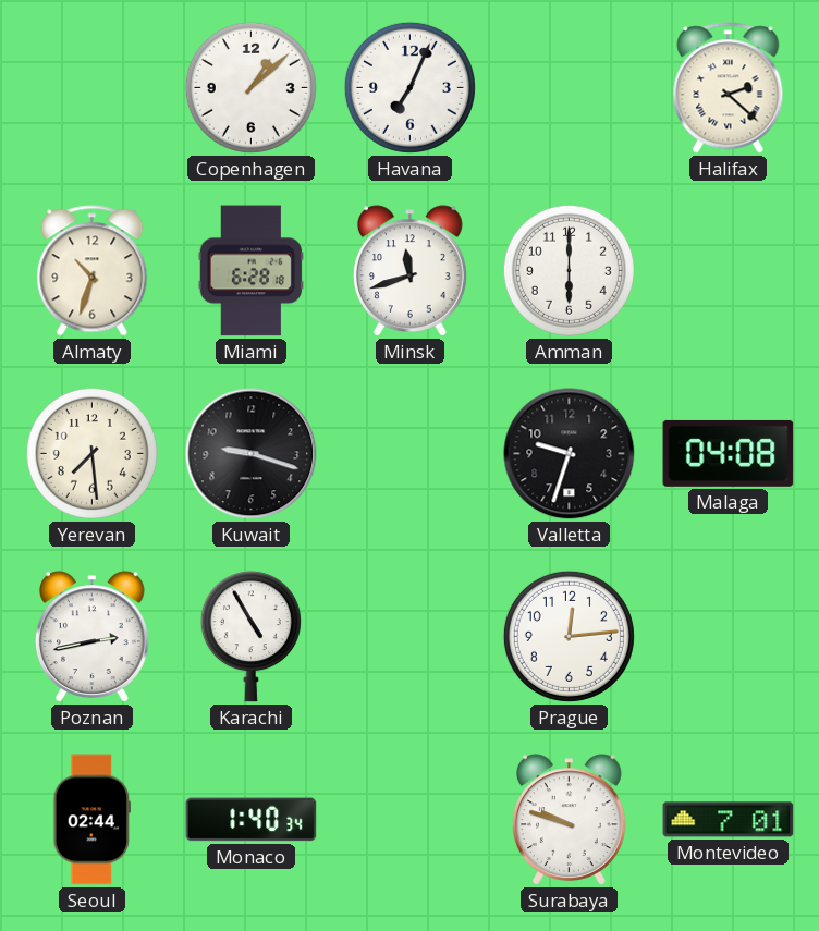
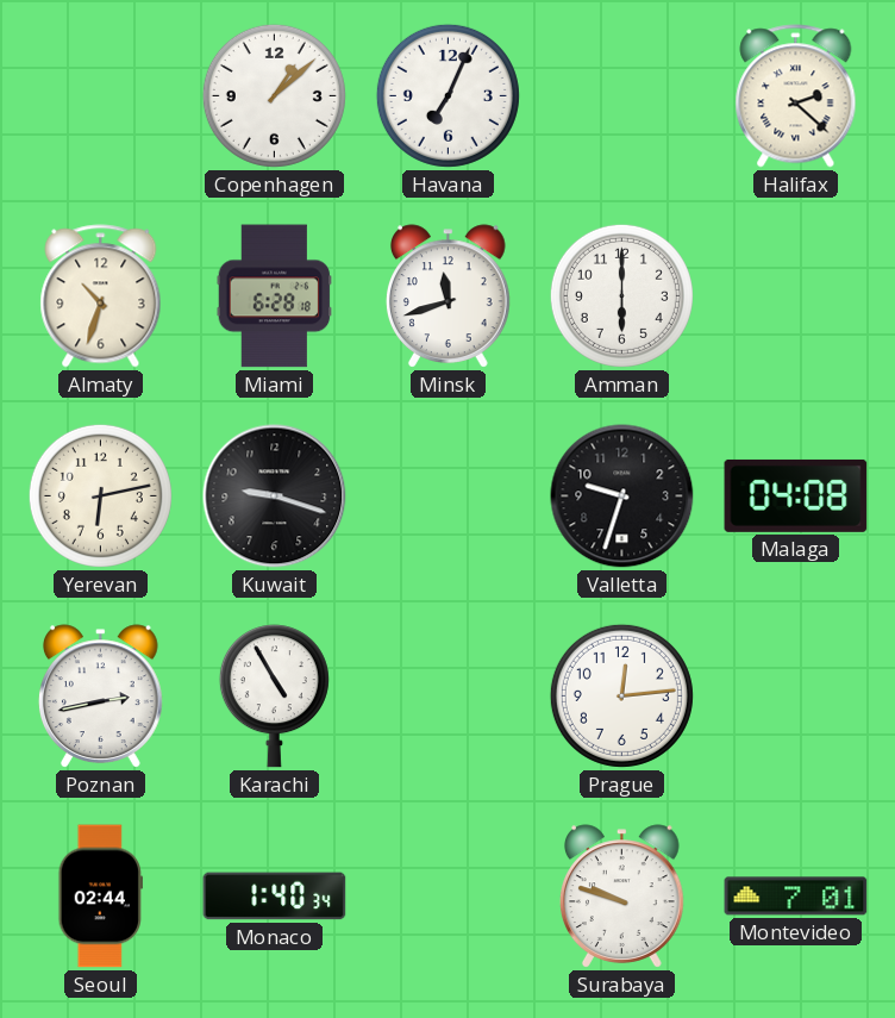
Yerevan: 7:29 -> 6:13 (100, 495)
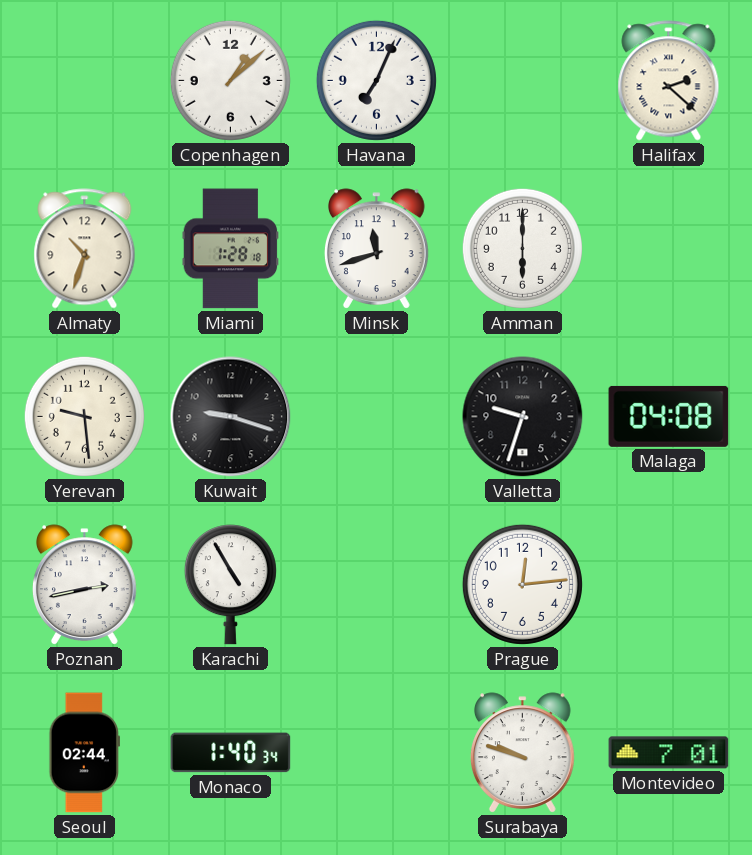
Miami: 6:28 -> 1:28 (231, 249)
Yerevan: 6:13 -> 9:29 (84, 416)
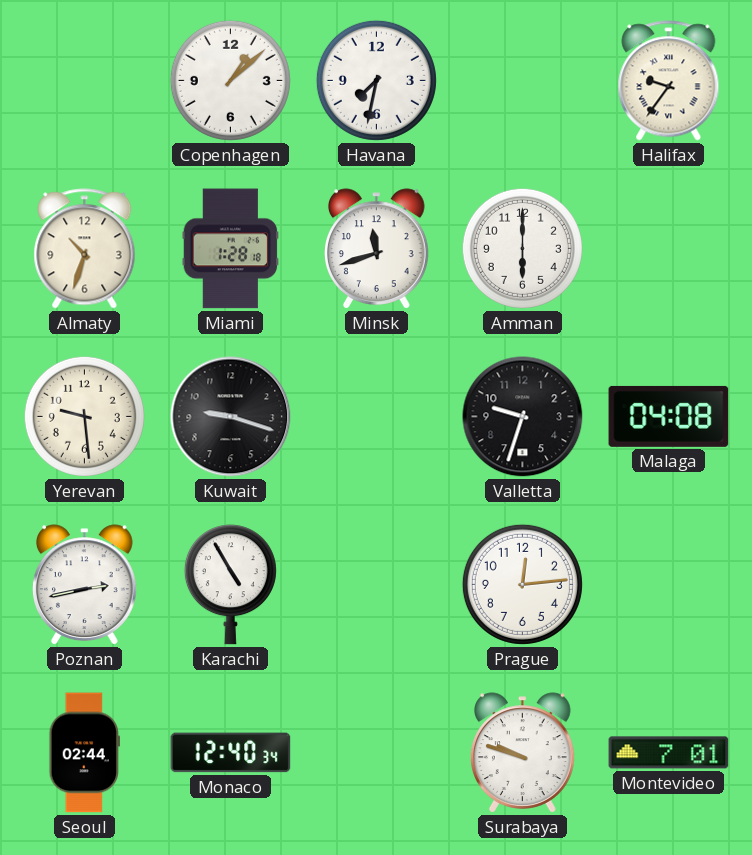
Havana: 7:04 -> 7:32 (376, 80)
Halifax: 2:22 -> 9:36 (669, 81)
Monaco: 1:40 -> 12:40 (231, 753)
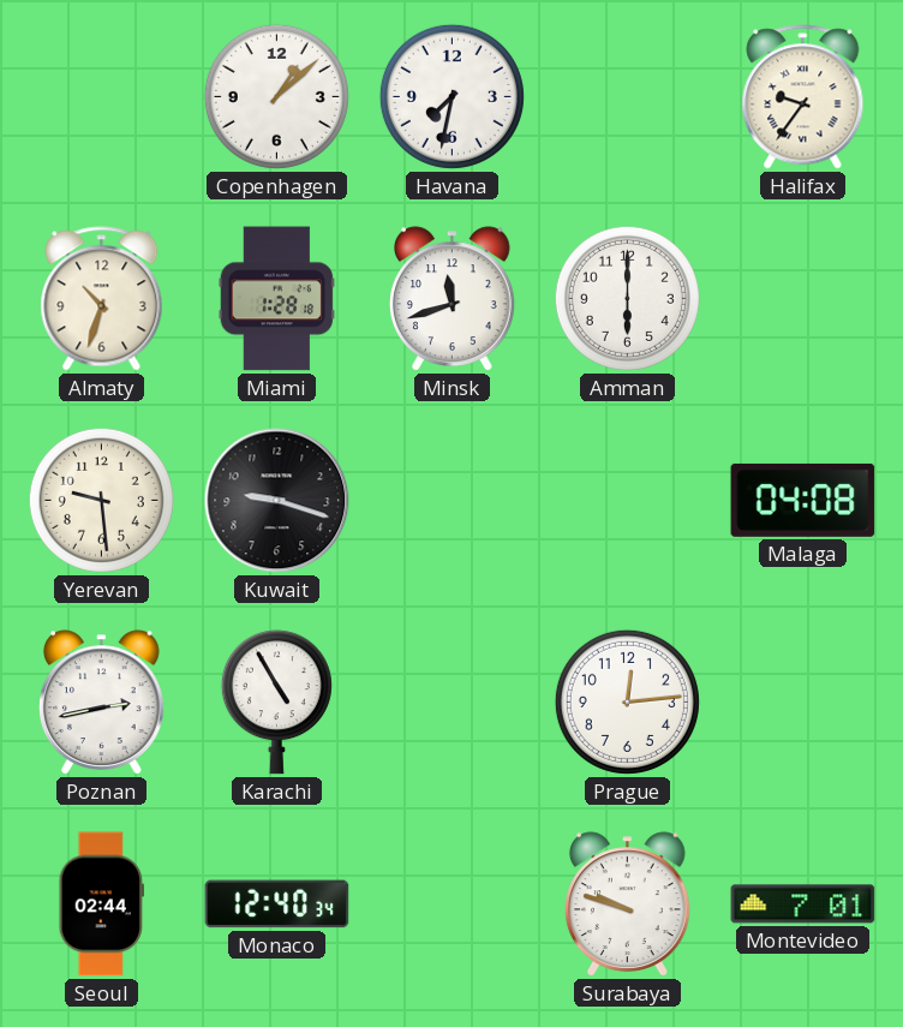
Valletta: 9:33 -> none (523, 417)
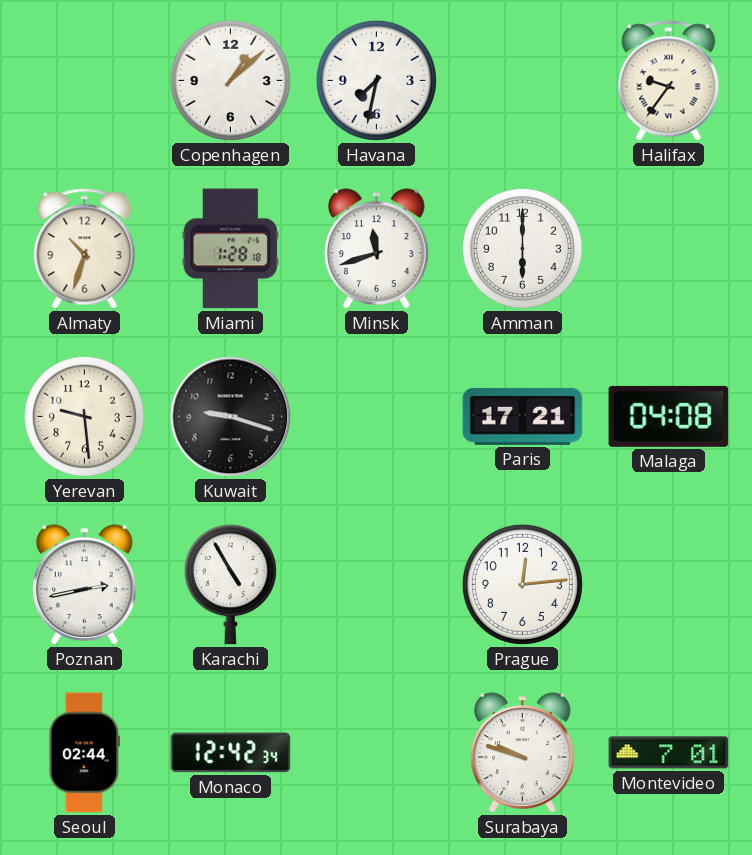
Paris: none -> 17:21 (523, 416)
Monaco: 12:40 -> 12:42 (231, 753)
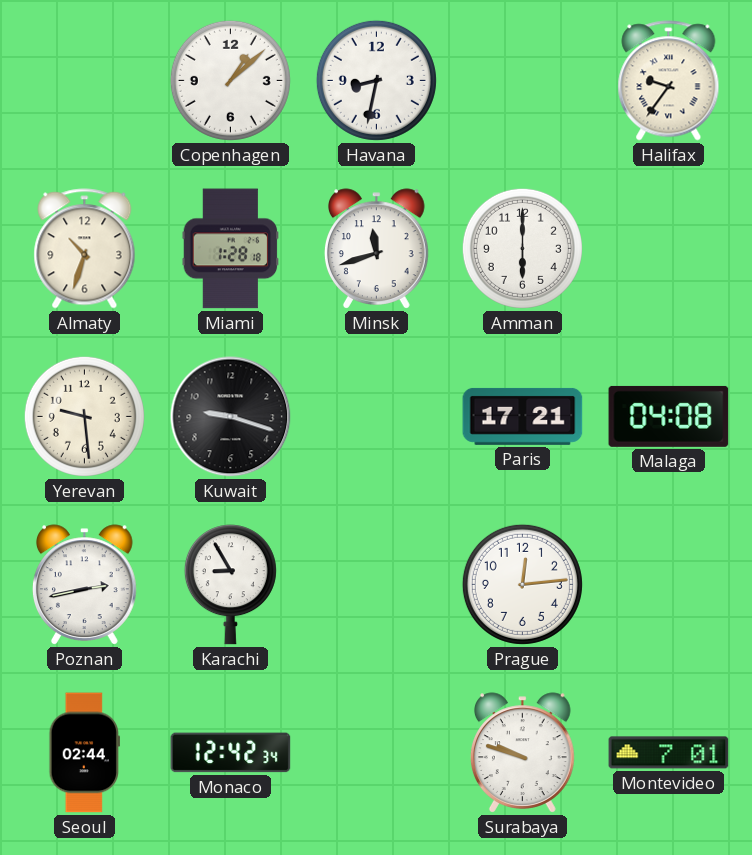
Havana: 7:32 -> 8:32 (376, 80)
Karachi: 4:55 -> 8:55 (230, 585)
